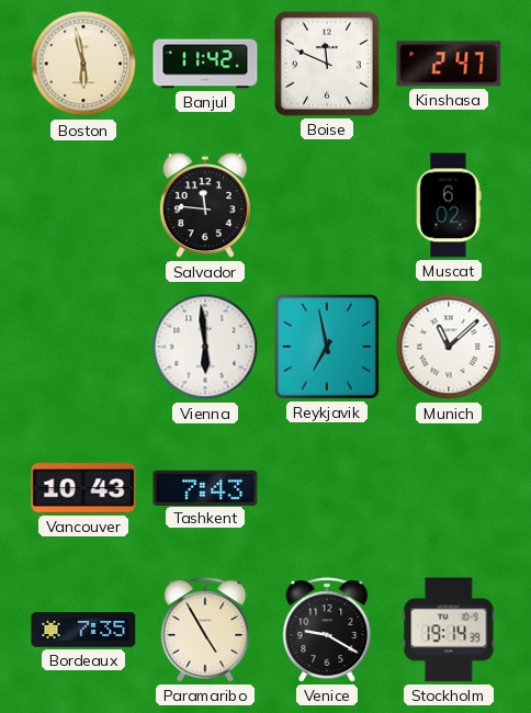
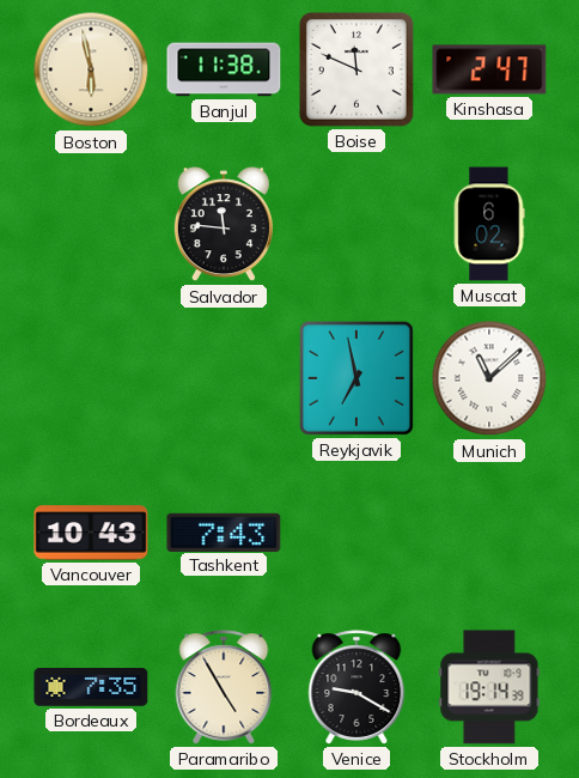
Banjul: 11:42 -> 11:38 (224, 69)
Vienna: 5:59 -> none (205, 347)
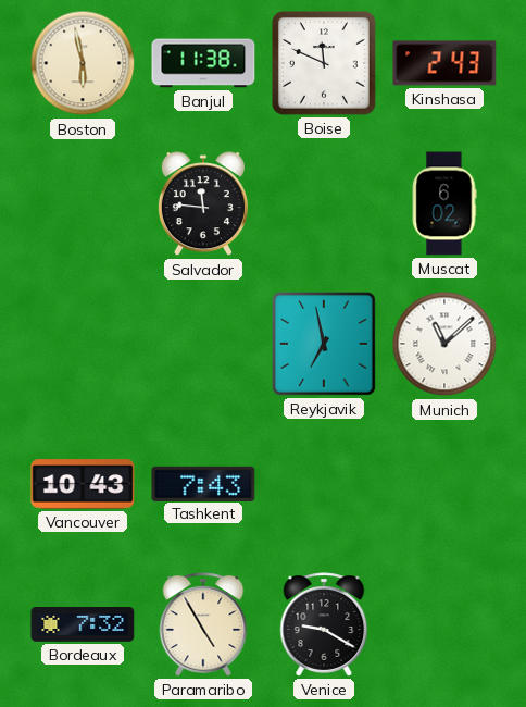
Kinshasa: 2:47 -> 2:43 (444, 63)
Bordeaux: 7:35 -> 7:32 (83, 624)
Stockholm: 19:14 -> none (489, 687)
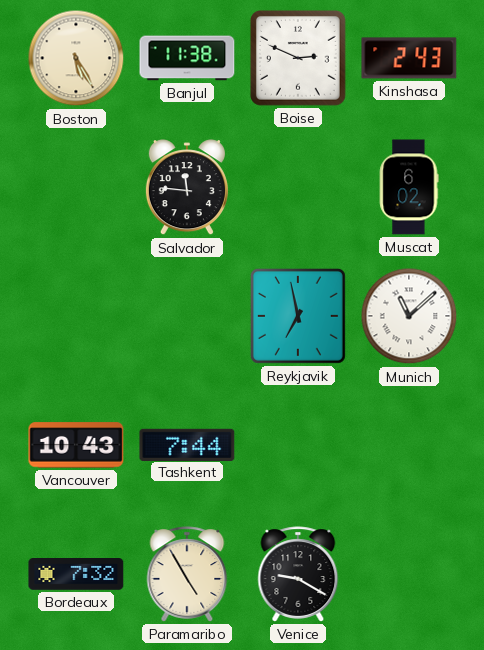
Boston: 5:58 -> 5:25 (76, 58)
Boise: 11:49 -> 2:49 (298, 58)
Tashkent: 7:43 -> 7:44 (187, 444)
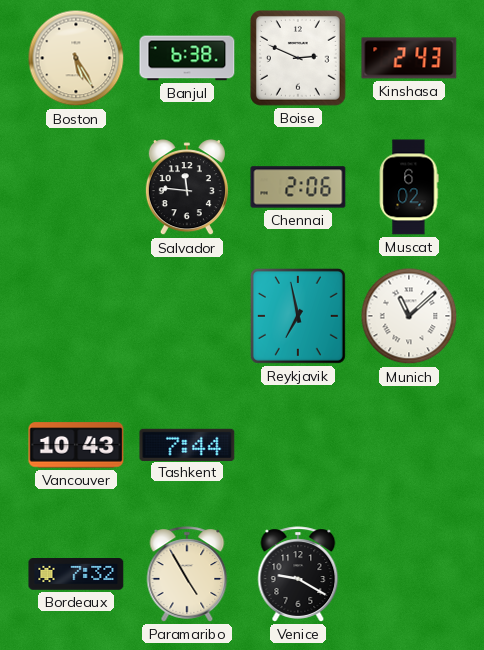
Banjul: 11:38 -> 6:38 (187, 58)
Chennai: none -> 2:06 (298, 187)
